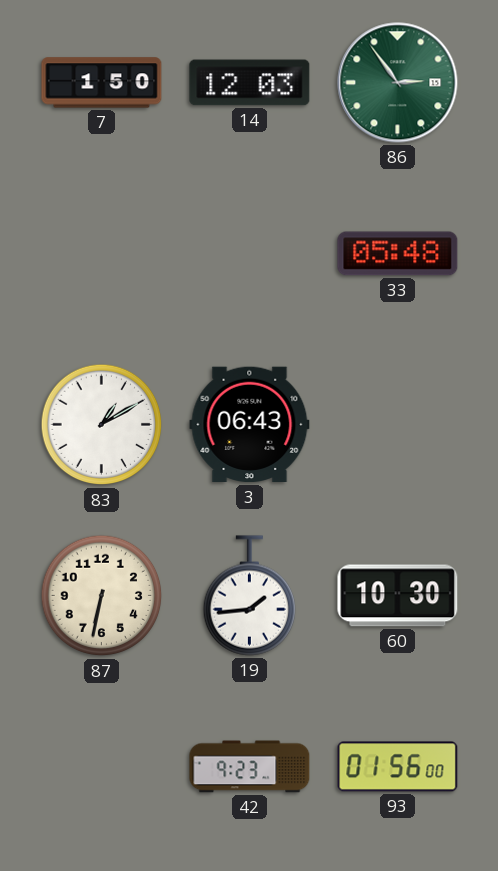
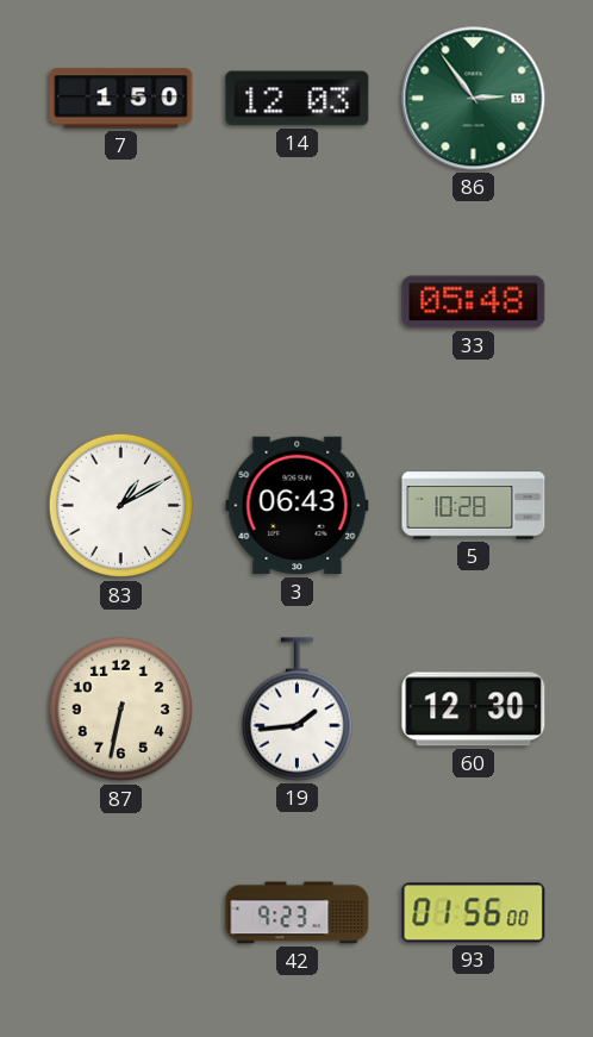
5: none -> 10:28 (474, 506)
60: 10:30 -> 12:30 (474, 710)
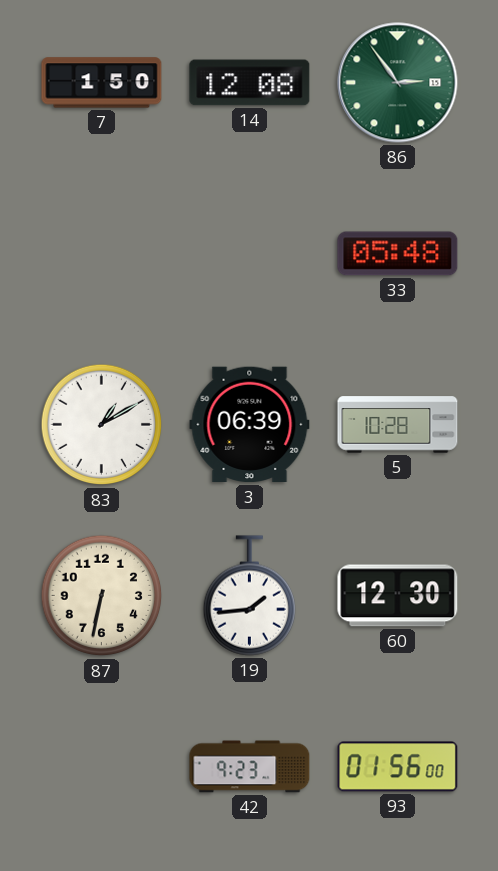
14: 12:03 -> 12:08 (250, 83)
3: 06:43 -> 06:39 (250, 425)
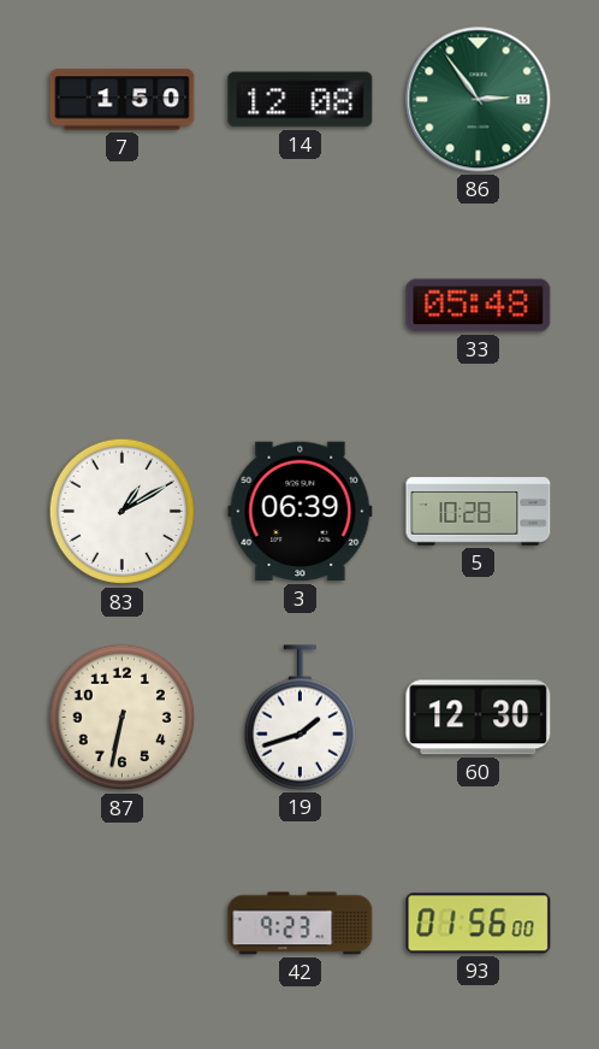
19: 1:44 -> 1:42 (299, 718)
